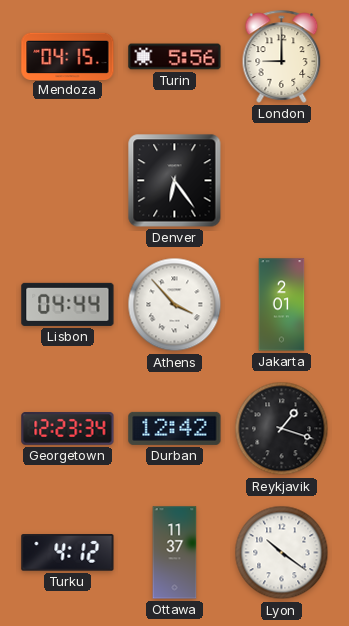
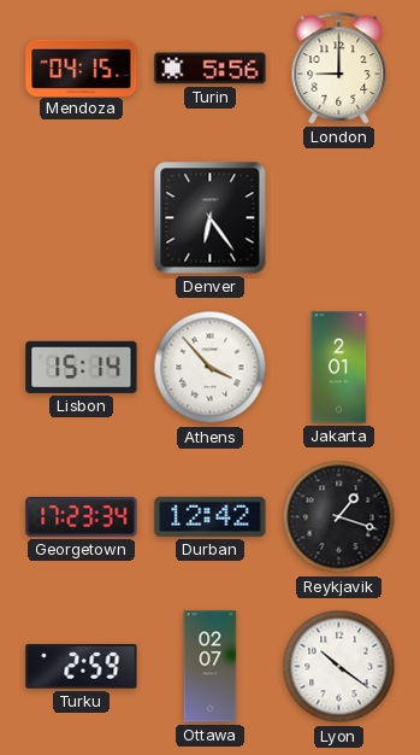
Lisbon: 04:44 -> 15:14 (82, 367)
Georgetown: 12:23 -> 17:23 (82, 517)
Turku: 4:12 -> 2:59 (82, 667)
Ottawa: 11:37 -> 02:07 (211, 667)
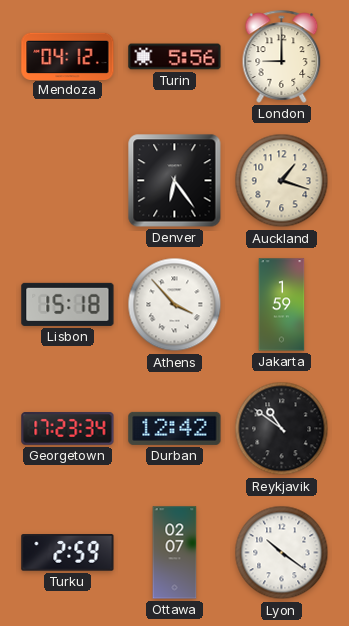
Mendoza: 04:15 -> 04:12 (68, 56)
Auckland: none -> 1:18 (282, 181)
Lisbon: 15:14 -> 15:18 (68, 304)
Jakarta: 2:01 -> 1:59 (282, 305)
Reykjavik: 1:18 -> 10:51 (282, 429)
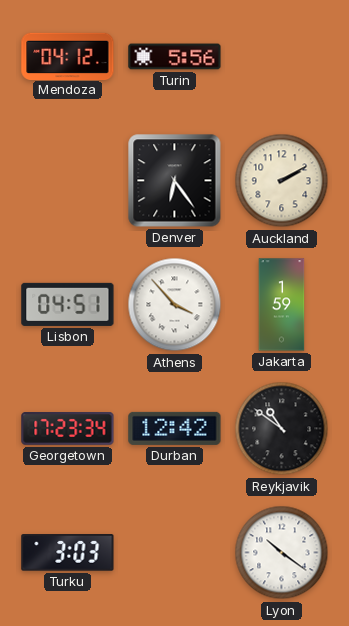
London: 9:00 -> none (282, 56)
Auckland: 1:18 -> 2:10 (282, 181)
Lisbon: 15:18 -> 04:51 (68, 304)
Turku: 2:59 -> 3:03 (68, 553)
Ottawa: 02:07 -> none (175, 553)
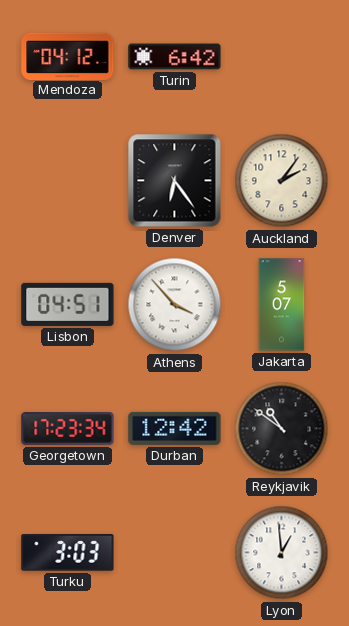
Turin: 5:56 -> 6:42 (175, 57)
Auckland: 2:10 -> 2:06 (282, 181)
Jakarta: 1:59 -> 5:07 (282, 305)
Lyon: 10:21 -> 12:59 (282, 553)
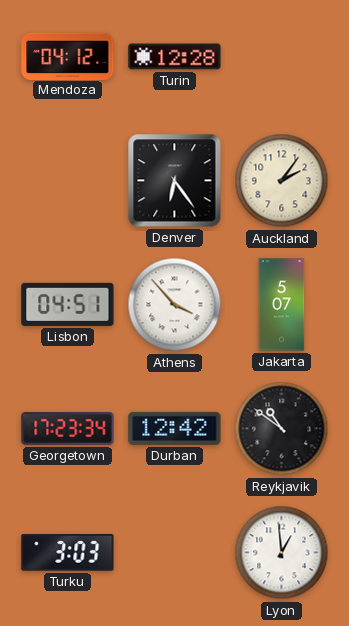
Turin: 6:42 -> 12:28 (175, 57)
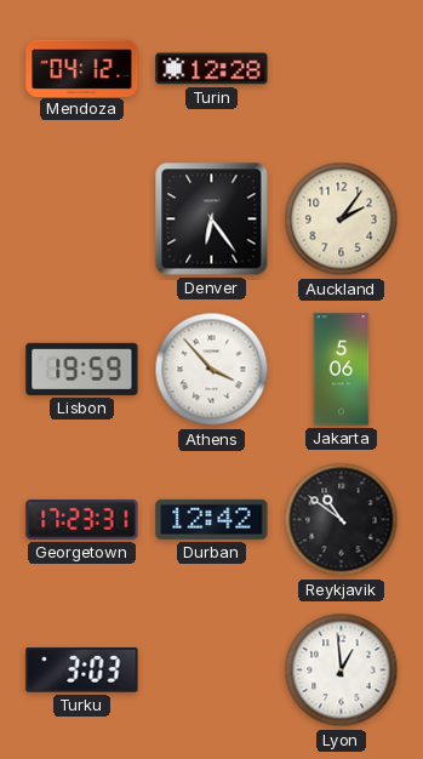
Lisbon: 04:51 -> 19:59 (82, 369)
Jakarta: 5:07 -> 5:06 (342, 370)
Georgetown: 17:23:34 -> 17:23:31 (82, 520)
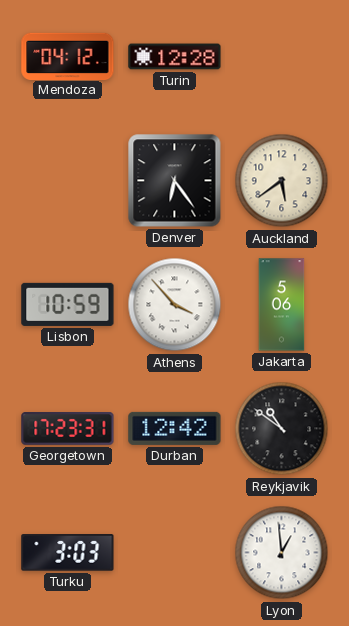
Auckland: 2:06 -> 5:39 (282, 181)
Lisbon: 19:59 -> 10:59 (68, 304)
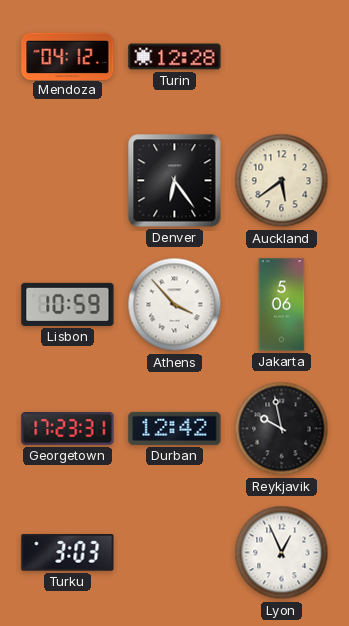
Reykjavik: 10:51 -> 9:58 (282, 429)
Lyon: 12:59 -> 12:56 (282, 553)
